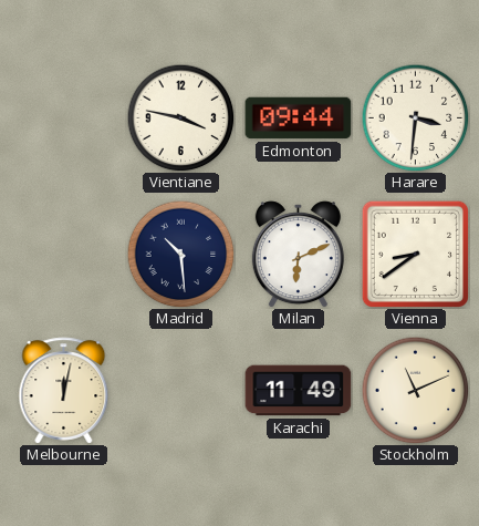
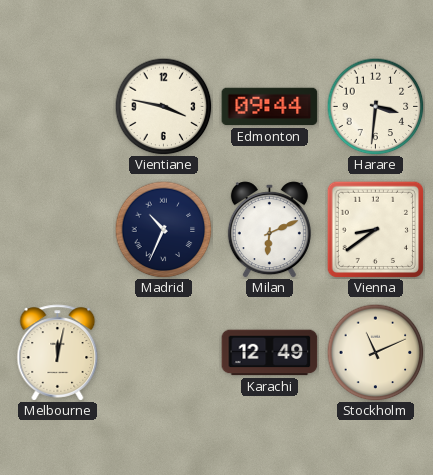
Madrid: 10:29 -> 10:34 (163, 229)
Karachi: 11:49 -> 12:49 (270, 353)
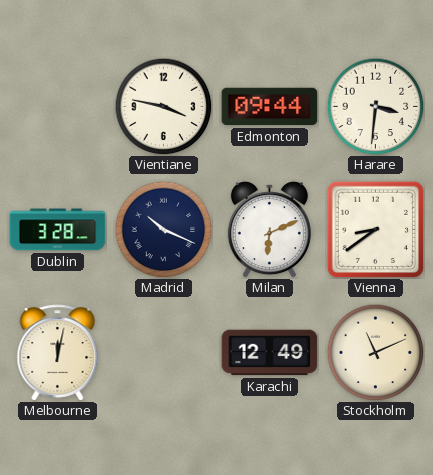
Dublin: none -> 3:28 (58, 230)
Madrid: 10:34 -> 10:19 (163, 229)
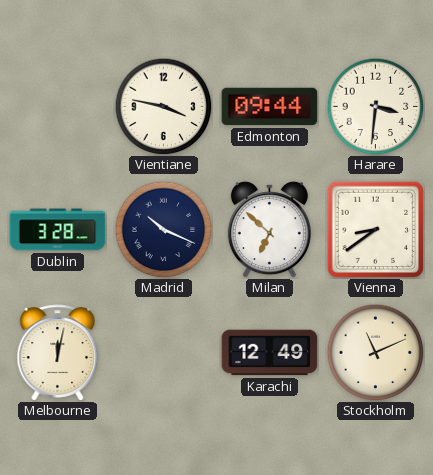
Milan: 6:11 -> 6:52 (269, 230)
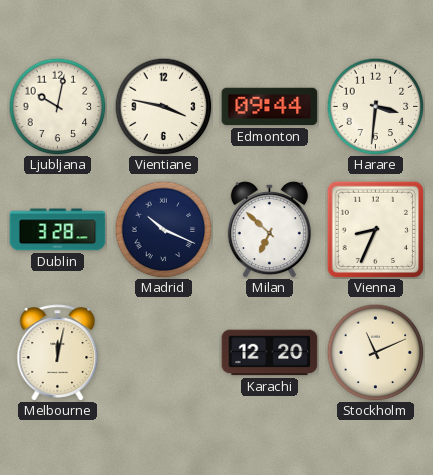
Ljubljana: none -> 10:02 (57, 106)
Vienna: 8:39 -> 8:34 (375, 229)
Karachi: 12:49 -> 12:20 (270, 353)
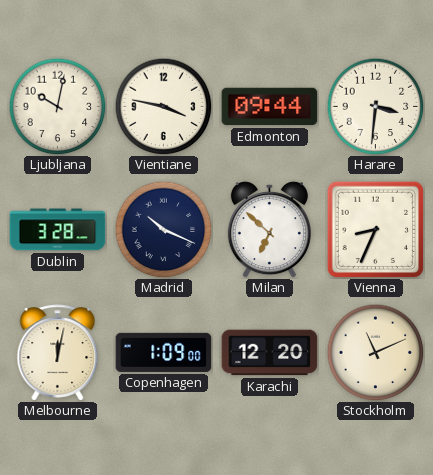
Copenhagen: none -> 1:09 (164, 352)
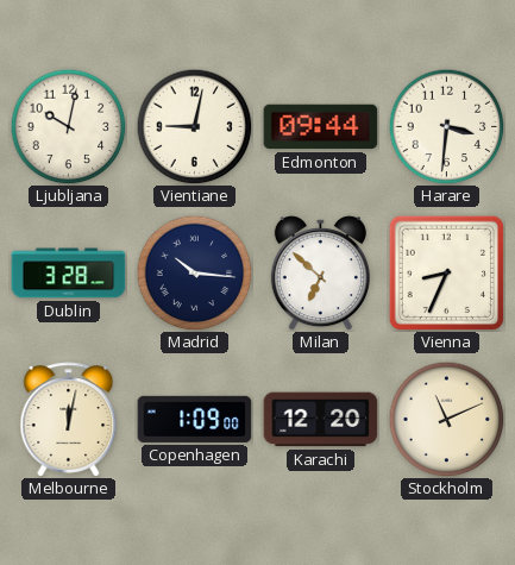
Vientiane: 3:47 -> 9:02 (194, 126)
Madrid: 10:19 -> 10:16 (194, 272)
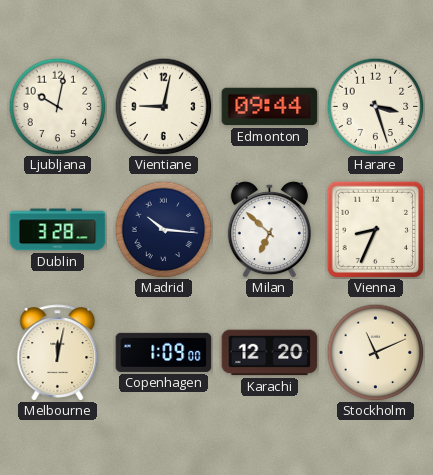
Harare: 3:31 -> 3:27 (375, 106)
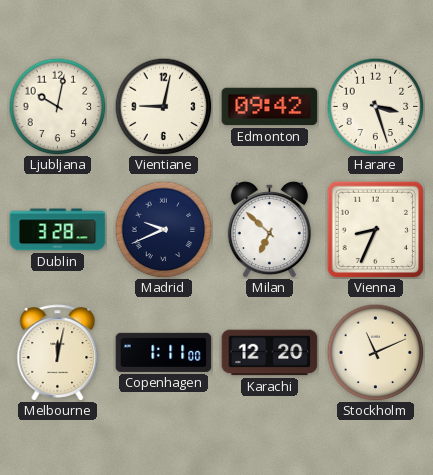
Edmonton: 09:44 -> 09:42 (270, 107)
Madrid: 10:16 -> 9:41 (163, 229)
Copenhagen: 1:09 -> 1:11 (164, 352)
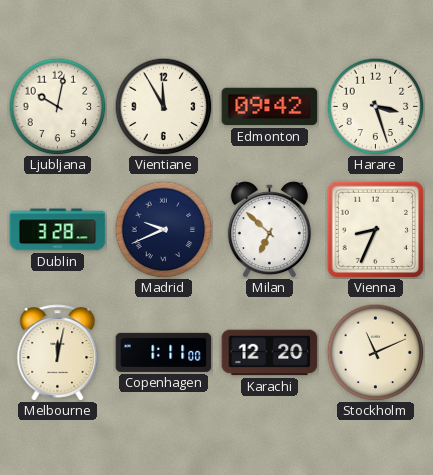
Vientiane: 9:02 -> 11:55 (163, 106)
